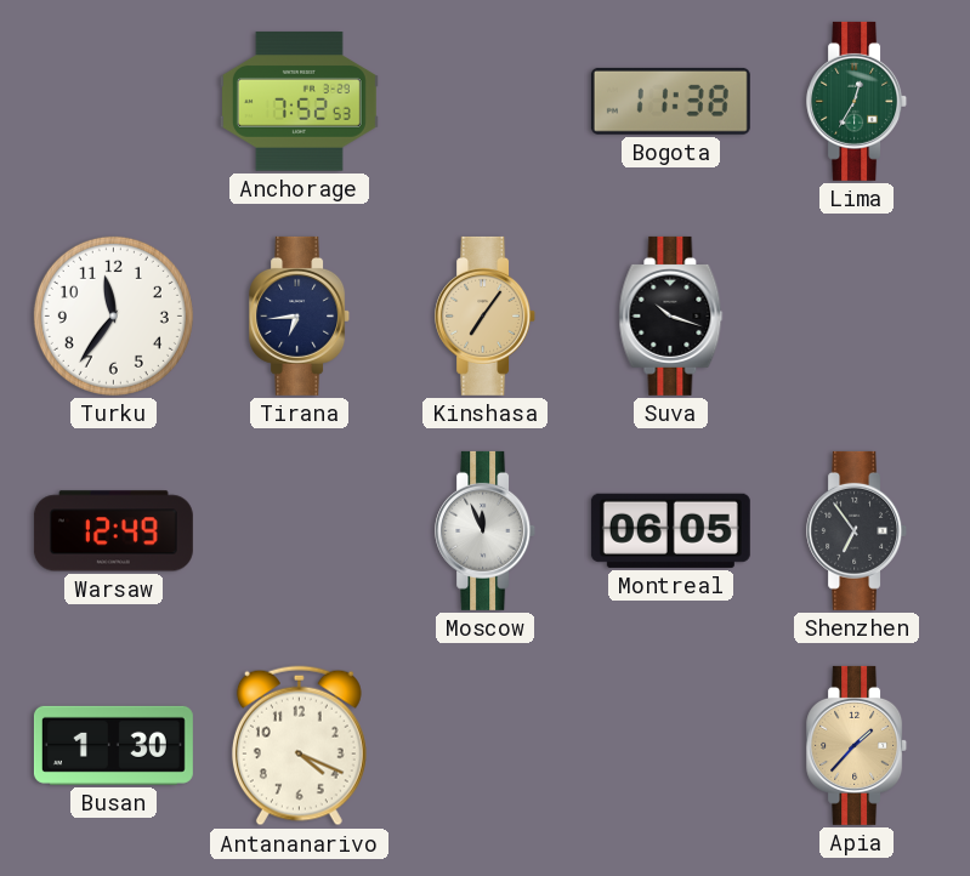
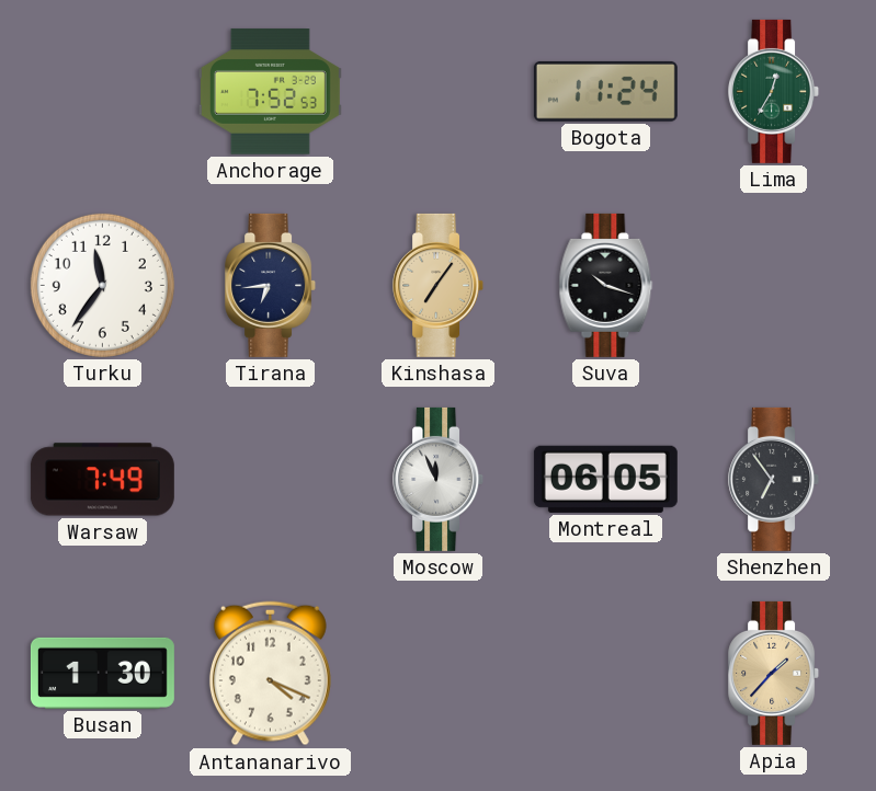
Bogota: 11:38 -> 11:24 (605, 91)
Warsaw: 12:49 -> 7:49 (102, 480)
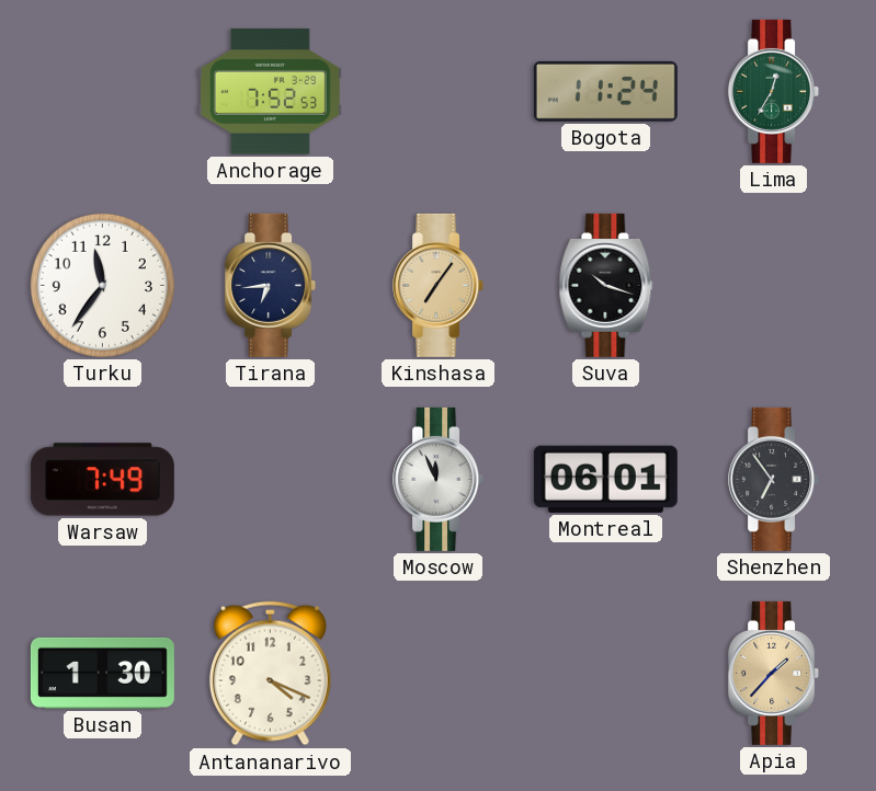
Montreal: 06:05 -> 06:01 (605, 479)
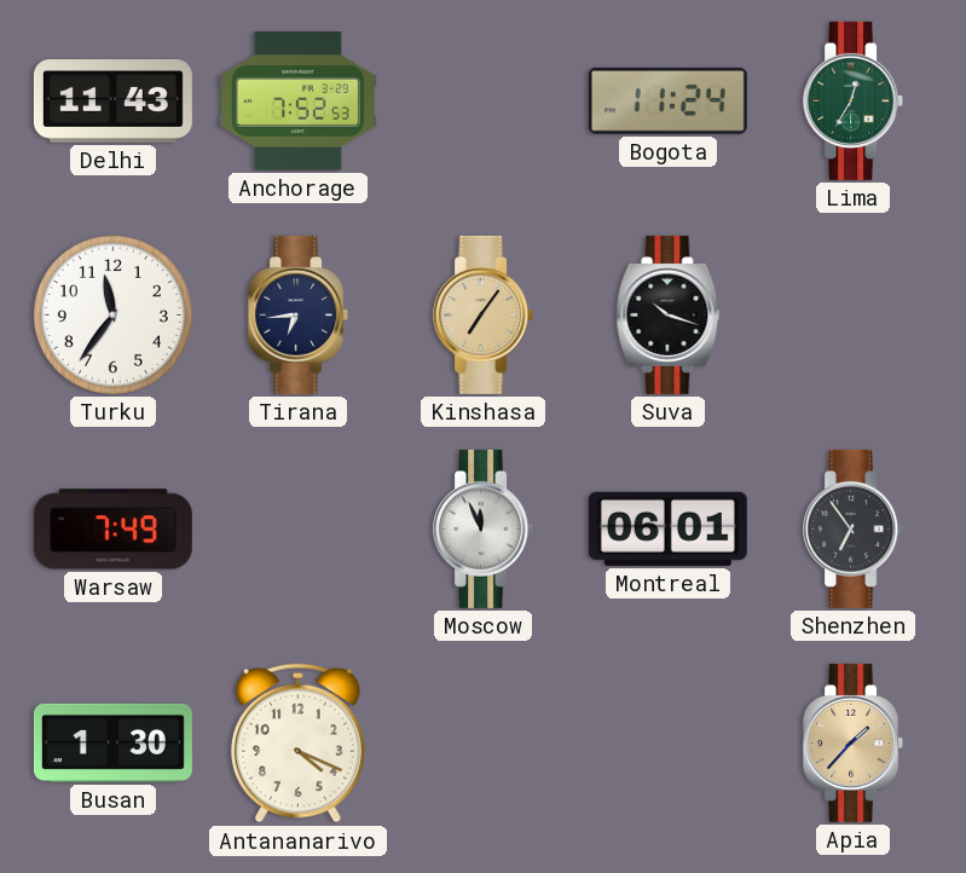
Delhi: none -> 11:43 (112, 102)
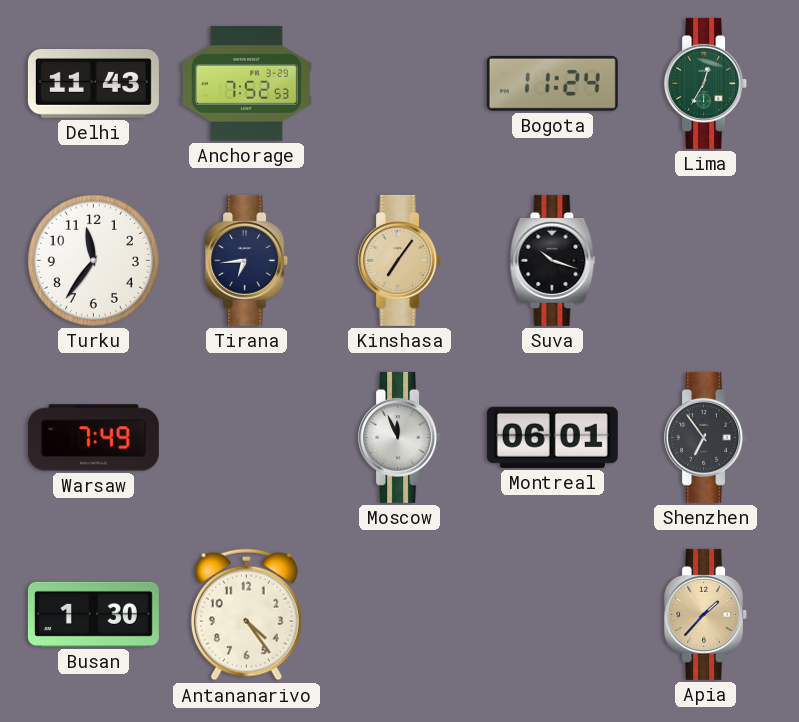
Antananarivo: 4:19 -> 4:24 (246, 615)
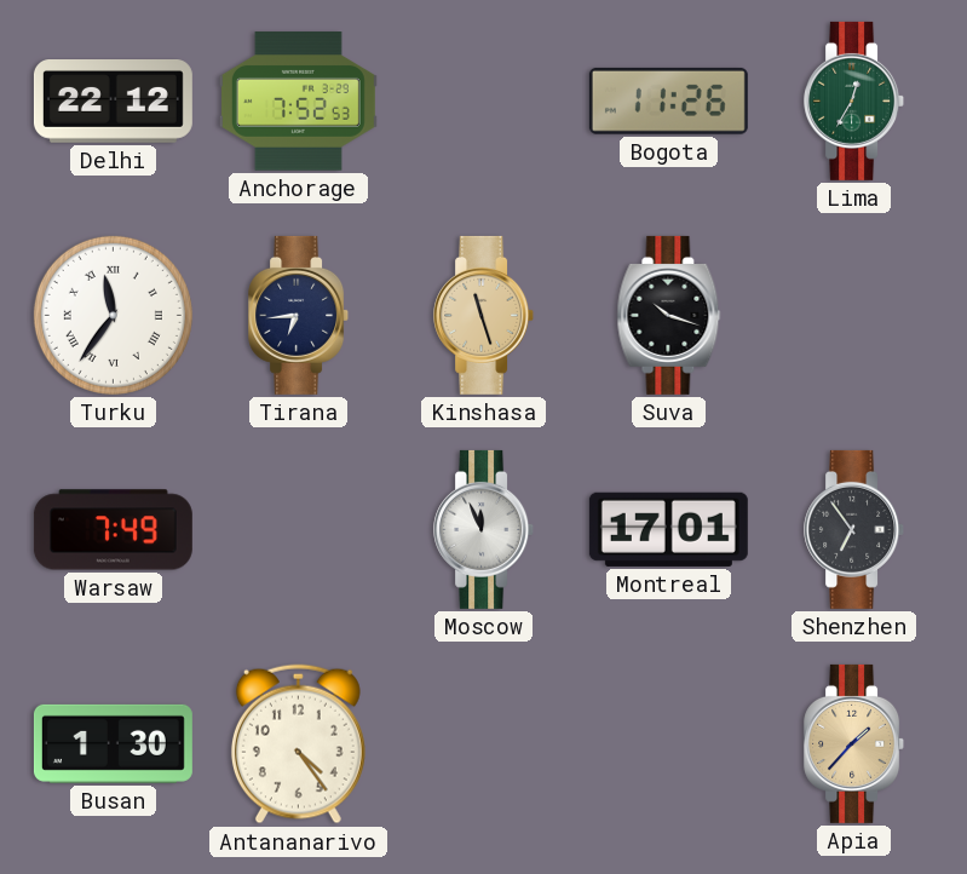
Delhi: 11:43 -> 22:12 (113, 102)
Bogota: 11:24 -> 11:26 (668, 100)
Turku numerals: Arabic -> Roman (113, 315)
Kinshasa: 7:06 -> 11:27 (484, 315)
Montreal: 06:01 -> 17:01 (668, 529)
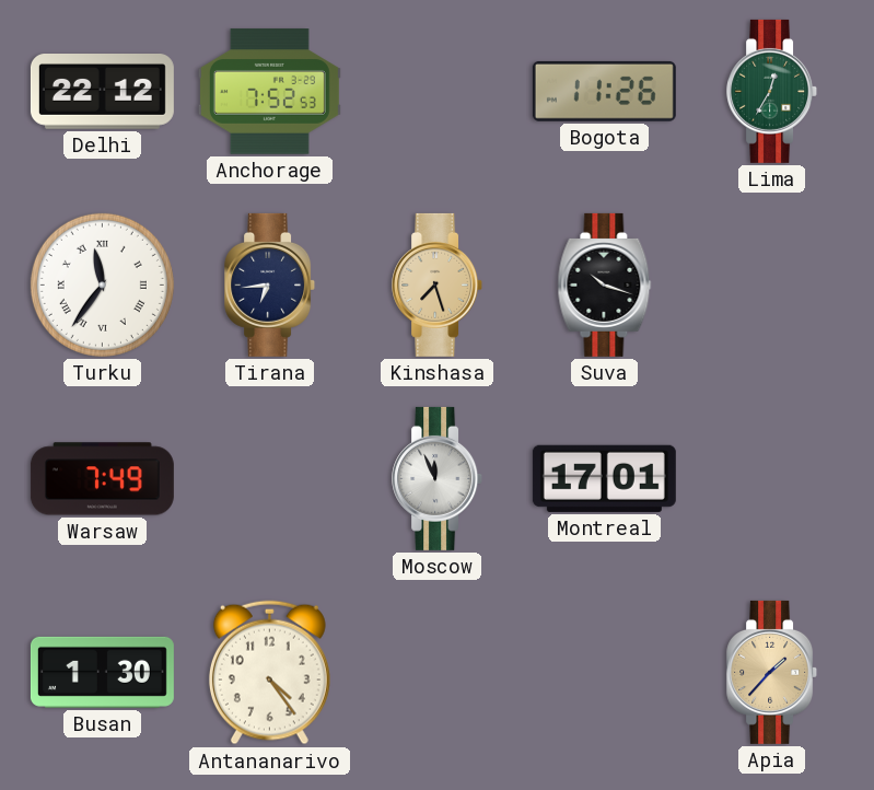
Kinshasa: 11:27 -> 7:27 (438, 284)
Shenzhen: 6:54 -> none (854, 529)
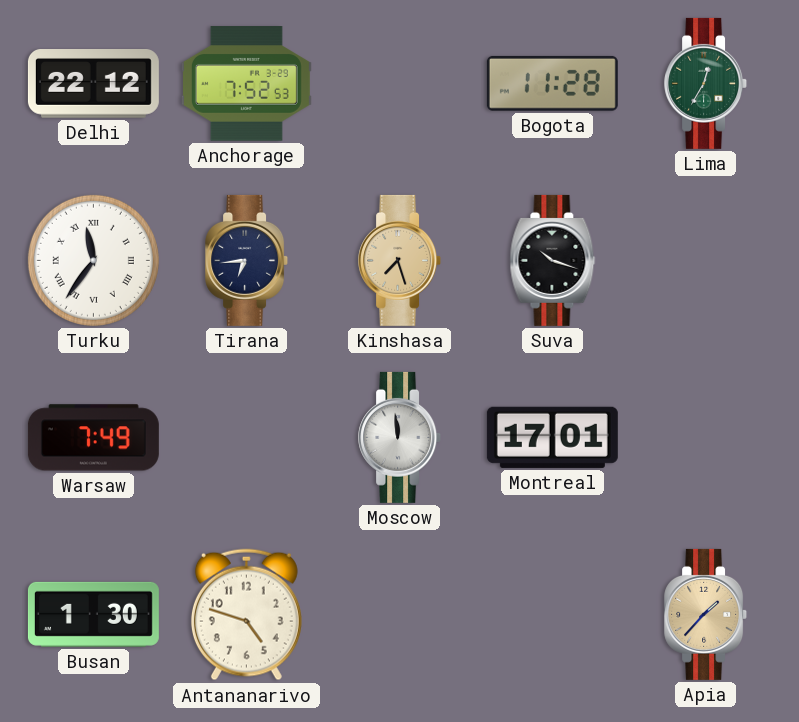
Bogota: 11:26 -> 11:28 (552, 83)
Moscow: 11:56 -> 11:59 (400, 437)
Antananarivo: 4:24 -> 4:48 (246, 615)
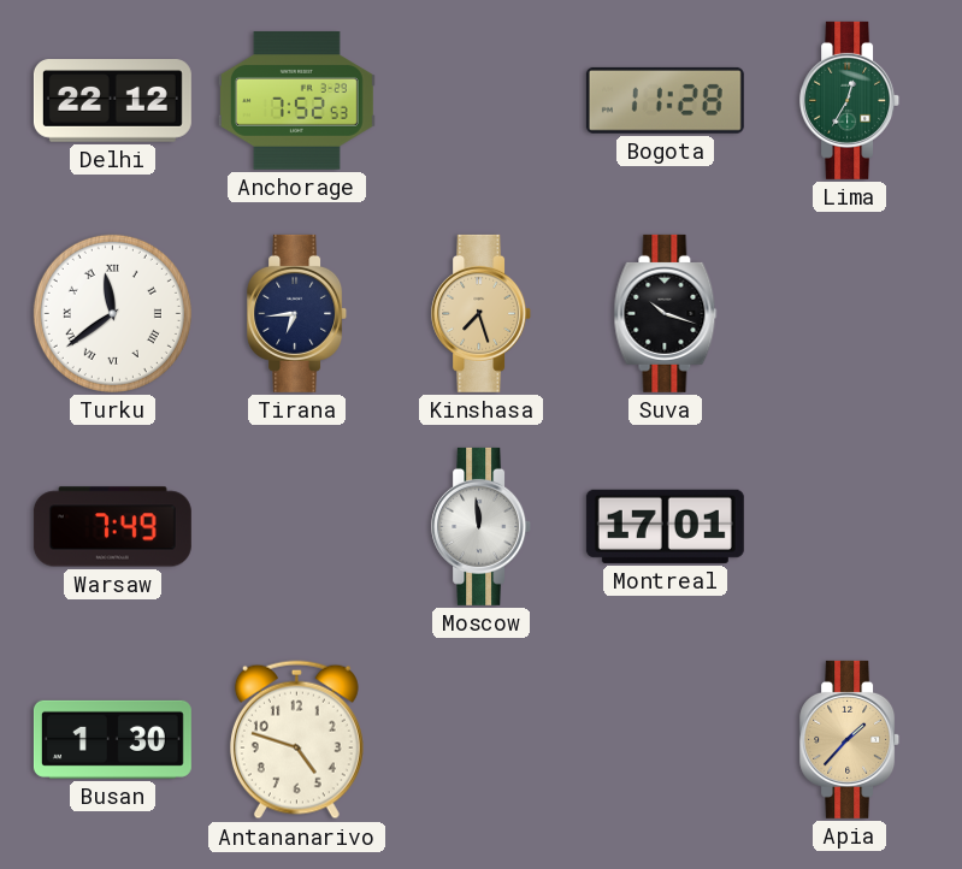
Turku: 11:36 -> 11:39 (112, 313)
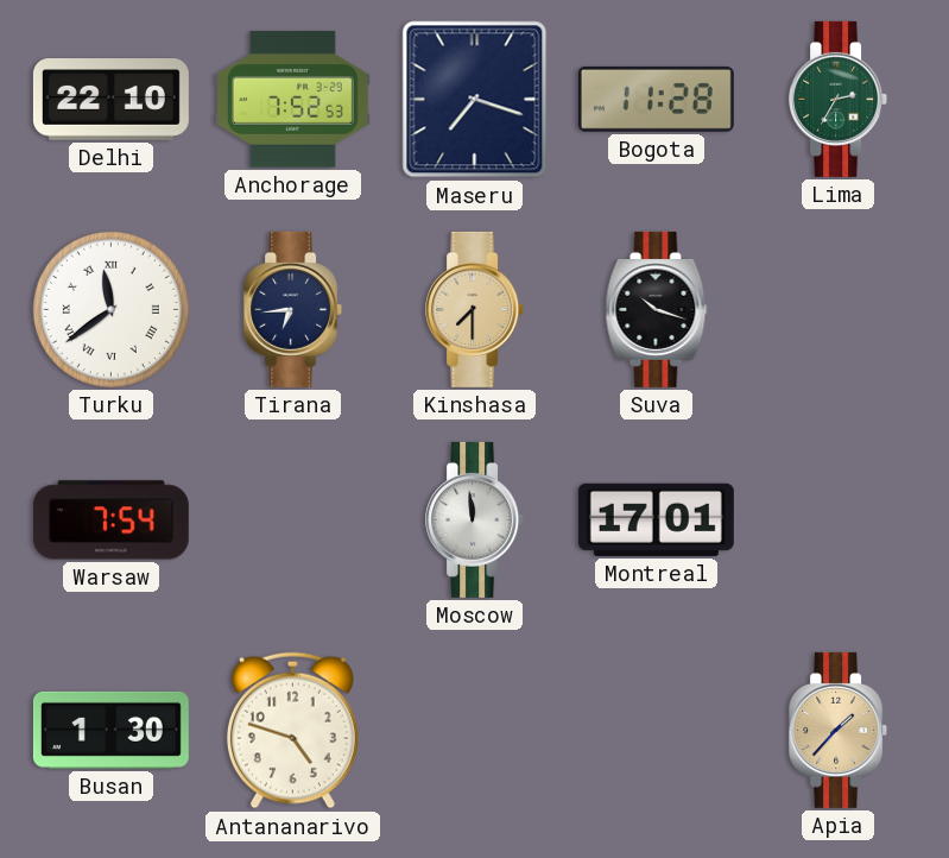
Delhi: 22:12 -> 22:10 (110, 100)
Maseru: none -> 7:18 (475, 100)
Lima: 12:35 -> 2:35 (839, 99)
Kinshasa: 7:27 -> 7:30 (475, 309)
Warsaw: 7:49 -> 7:54 (110, 521)
